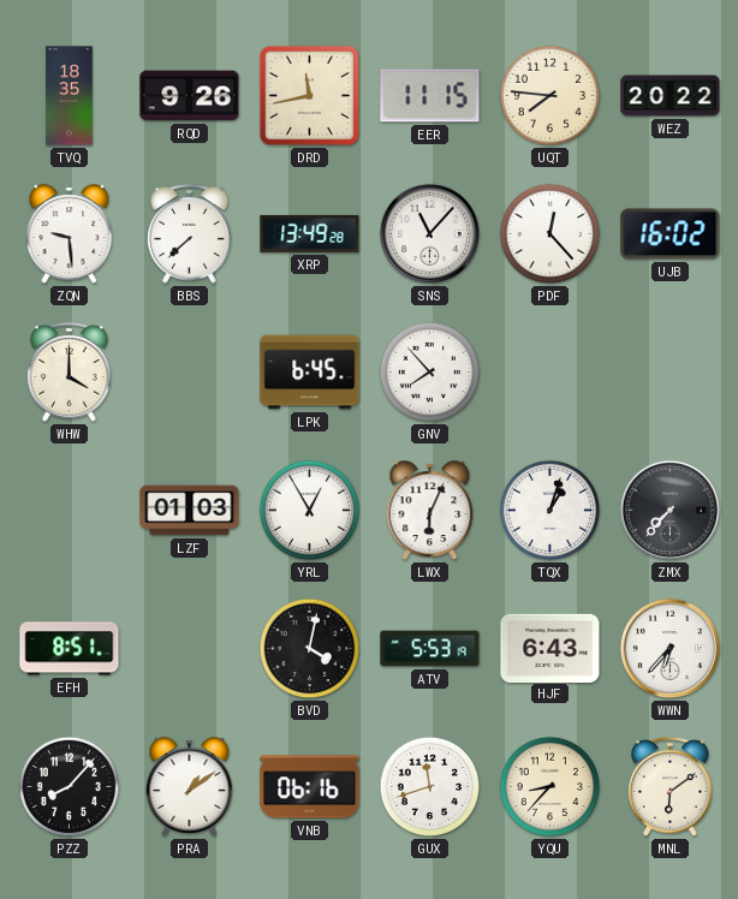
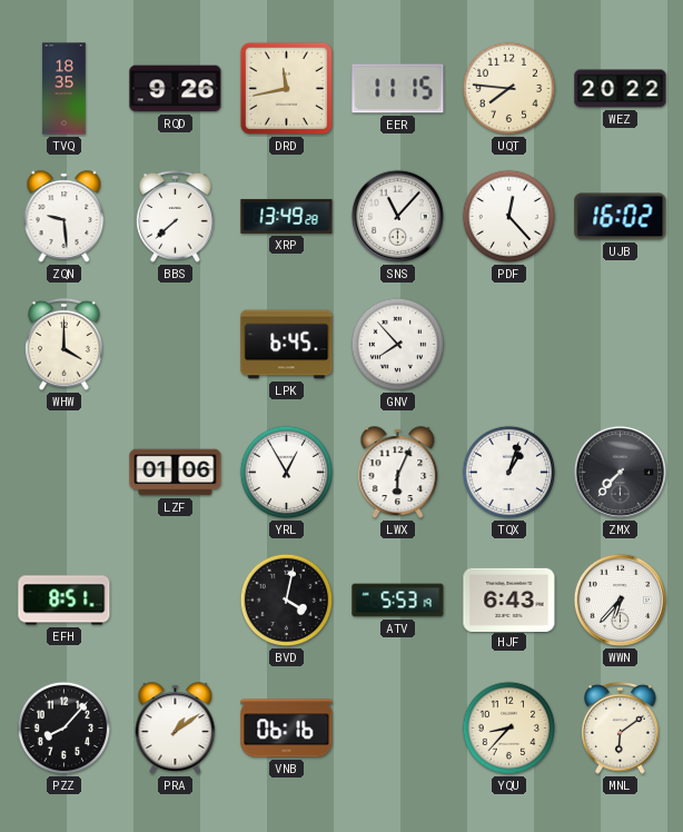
LZF: 01:03 -> 01:06 (176, 473)
GUX: 11:42 -> none (430, 787)
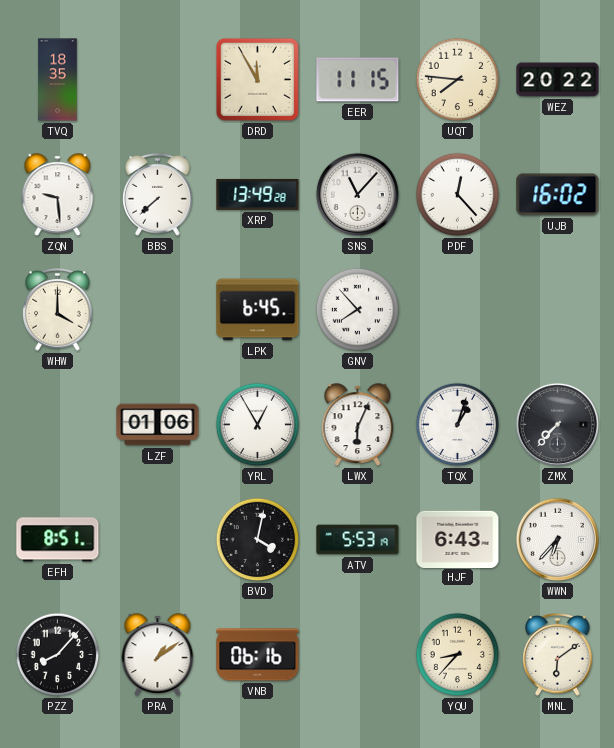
RQD: 9:26 -> none (176, 89)
DRD: 11:43 -> 11:55 (257, 79)
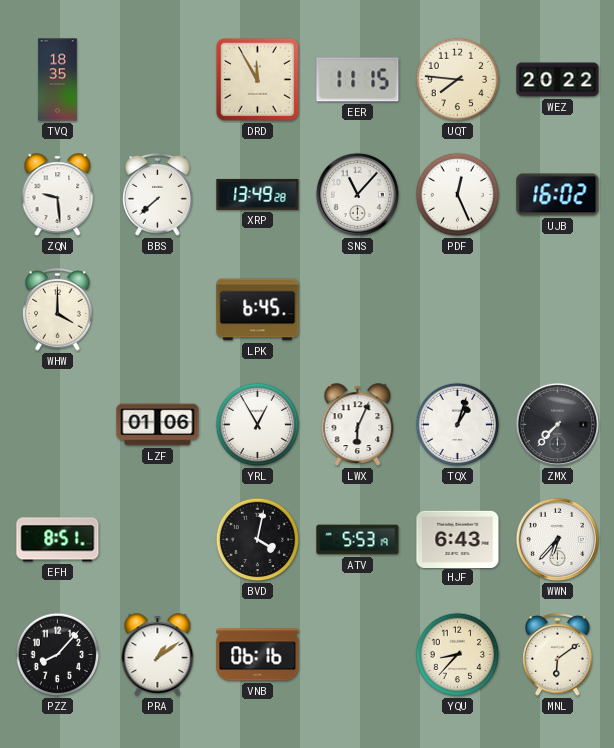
PDF: 12:23 -> 12:26 (458, 195)
GNV: 7:53 -> none (358, 310)
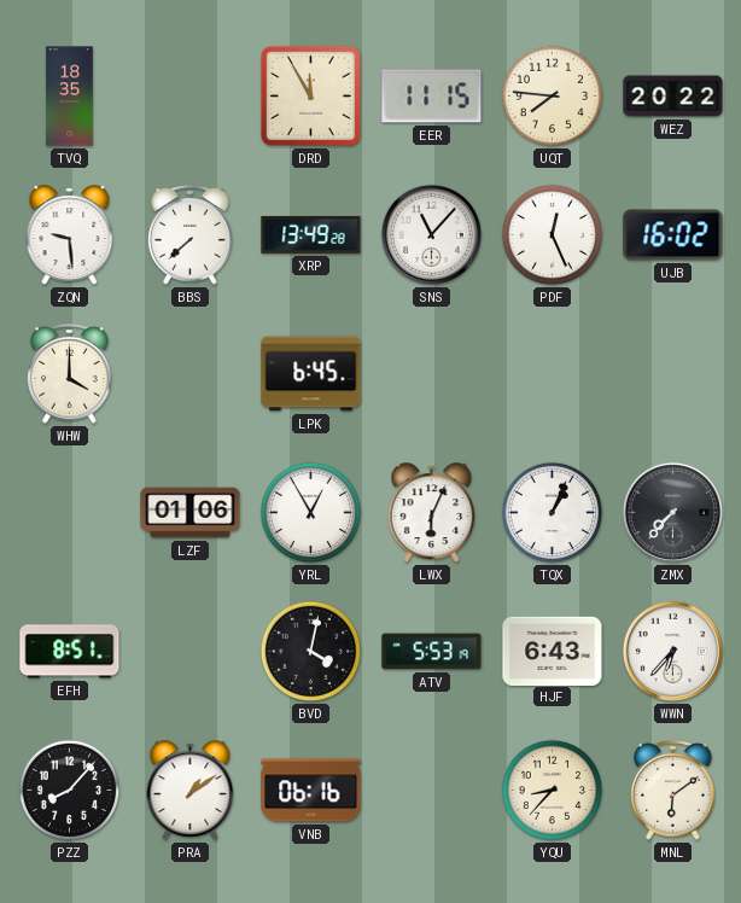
TQX: 1:03 -> 1:04 (553, 513)
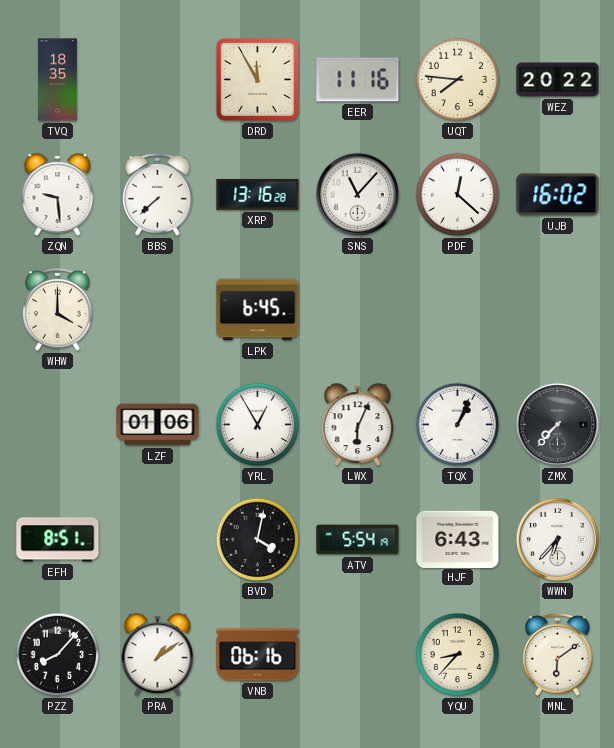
EER: 11:15 -> 11:16 (358, 80)
XRP: 13:49 -> 13:16 (258, 194)
PDF: 12:26 -> 12:22 (458, 195)
ATV: 5:53 -> 5:54 (358, 540)
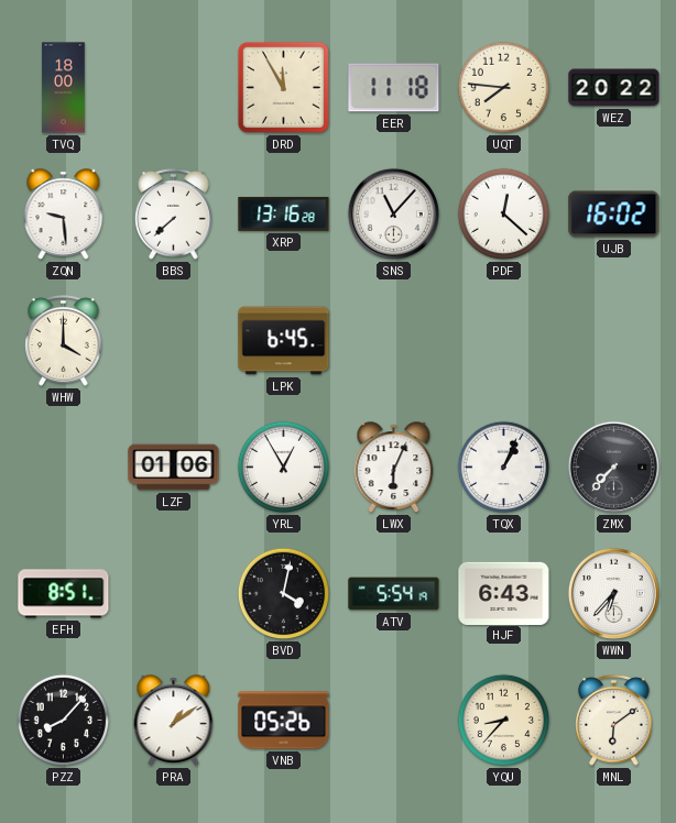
TVQ: 18:35 -> 18:00 (64, 88)
EER: 11:16 -> 11:18 (394, 88)
VNB: 06:16 -> 05:26 (284, 721)
